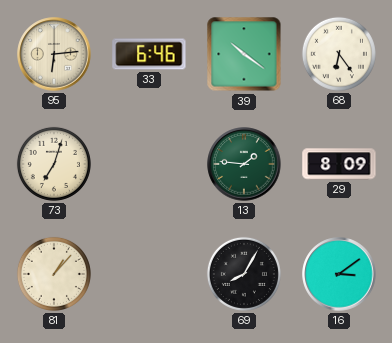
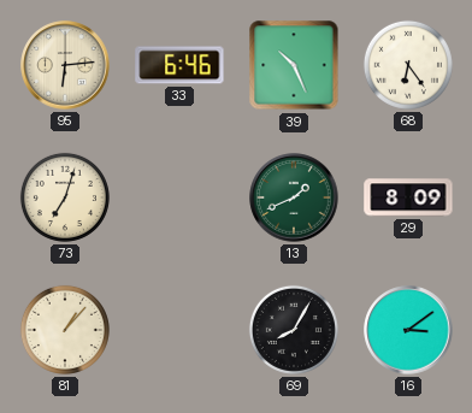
39: 10:21 -> 10:26 (294, 65)
13: 1:46 -> 1:41 (294, 197)
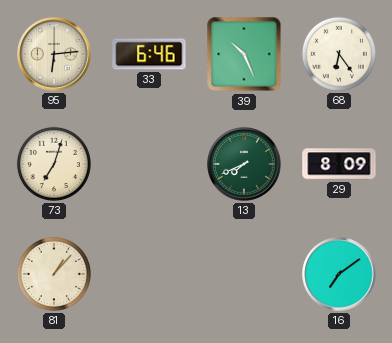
13: 1:41 -> 7:41 (244, 164)
69: 8:05 -> none (294, 330)
16: 3:09 -> 7:09 (339, 274)
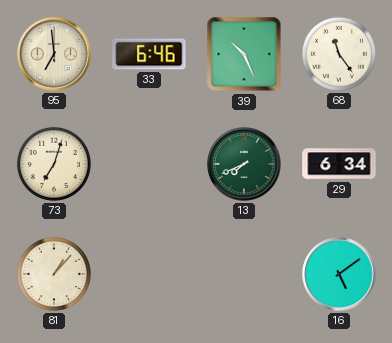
95: 6:14 -> 6:59 (54, 54)
68: 6:24 -> 11:24 (339, 54)
29: 8:09 -> 6:34 (339, 164)
16: 7:09 -> 5:09 (339, 274)
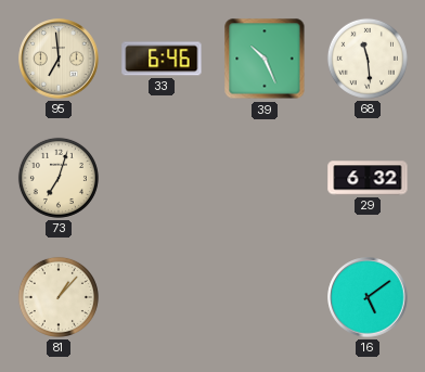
68: 11:24 -> 11:29 (368, 59)
13: 7:41 -> none (244, 164)
29: 6:34 -> 6:32 (368, 178)
